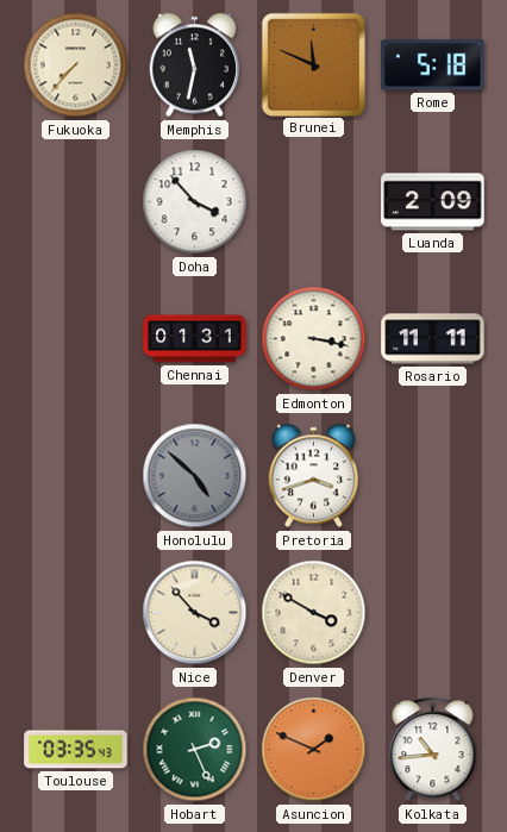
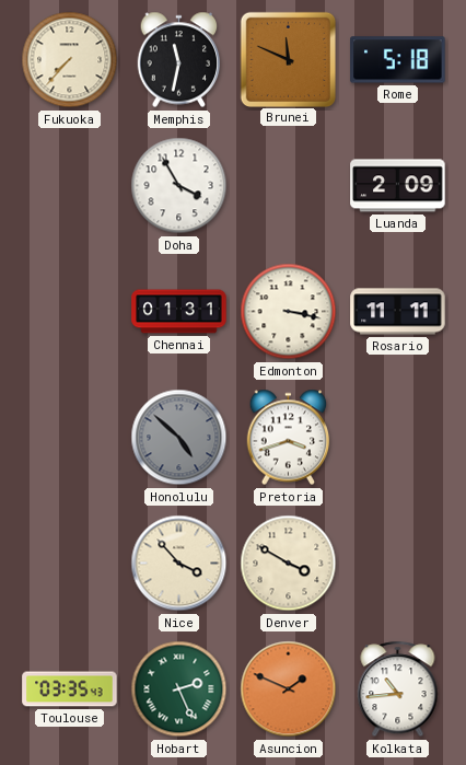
Doha: 3:53 -> 3:55 (179, 186)
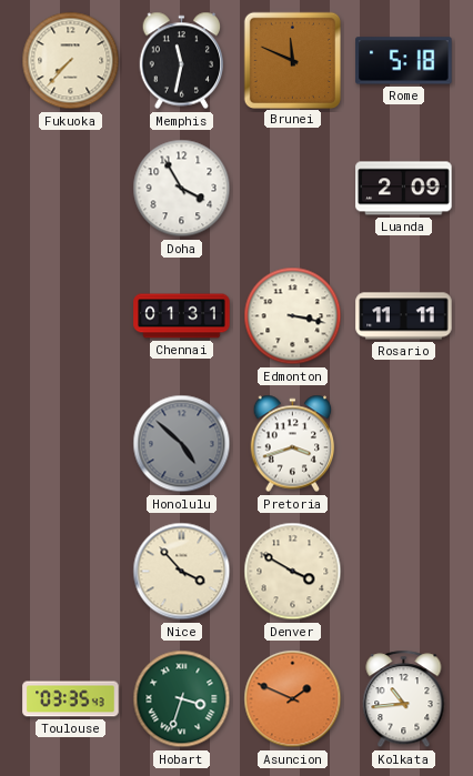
Hobart: 2:26 -> 3:33 (182, 699)
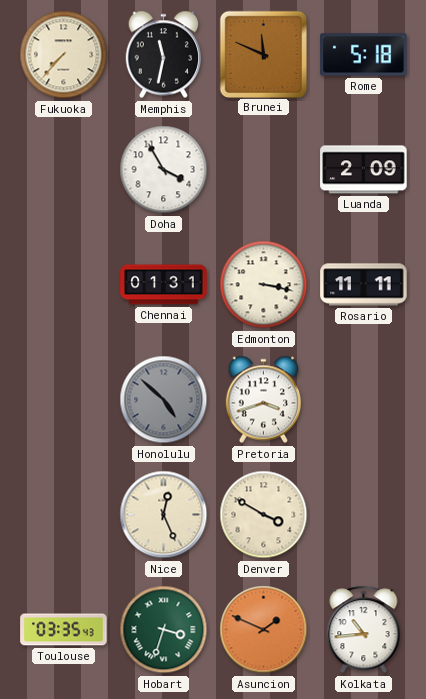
Nice: 3:53 -> 12:26 (164, 515)
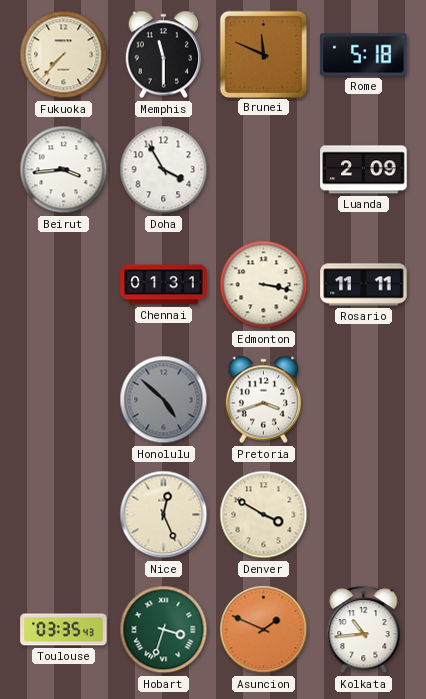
Memphis: 11:32 -> 11:30 (164, 55)
Beirut: none -> 3:44 (64, 170)
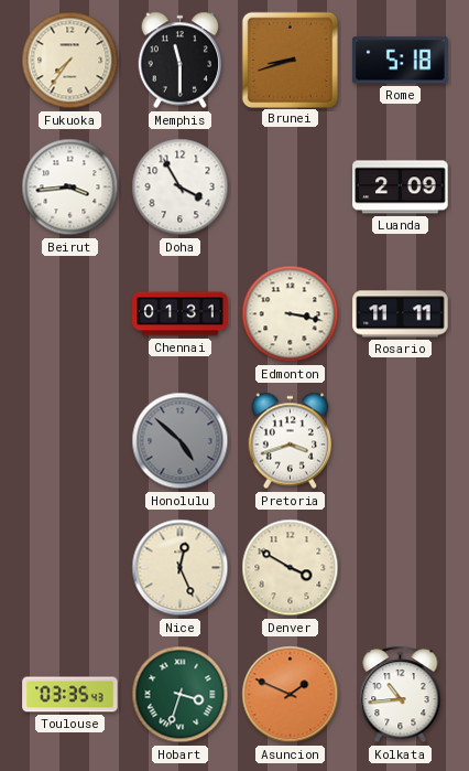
Fukuoka: 7:37 -> 7:36 (70, 61)
Brunei: 11:49 -> 8:42 (290, 60)
